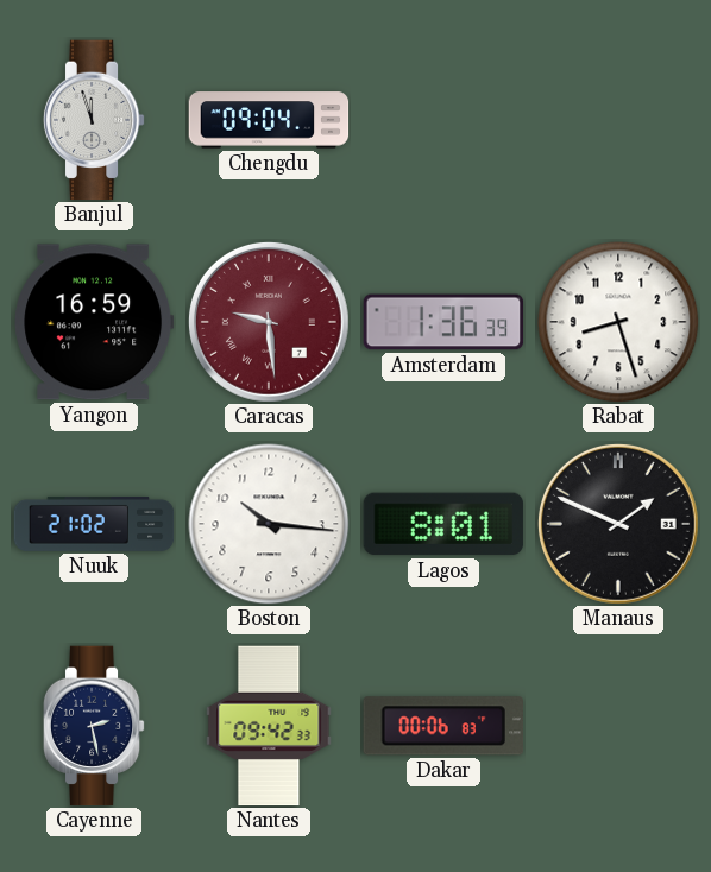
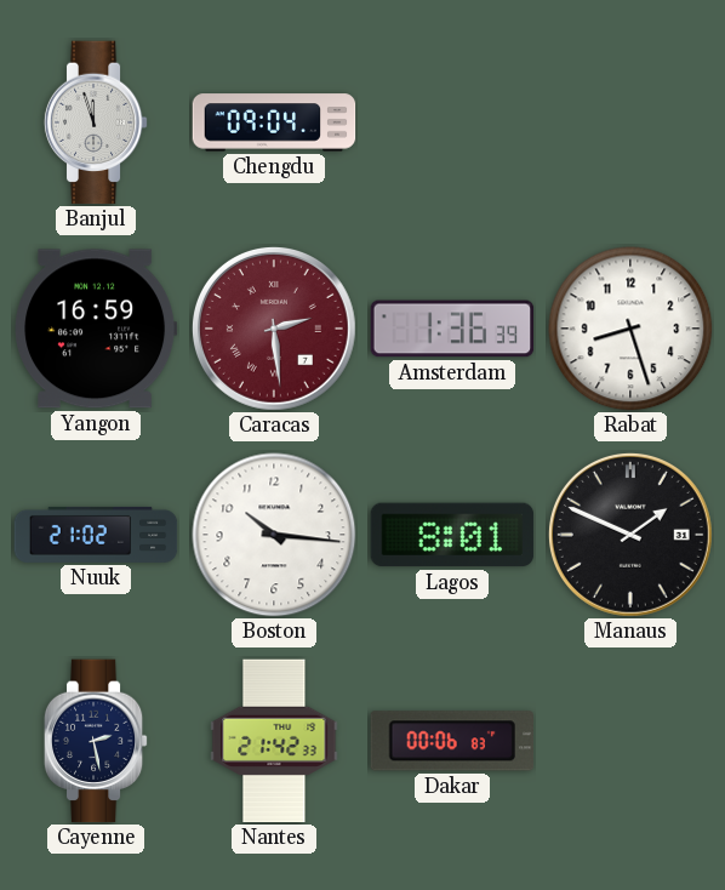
Caracas: 9:29 -> 2:29 (274, 329)
Nantes: 09:42 -> 21:42 (274, 741)
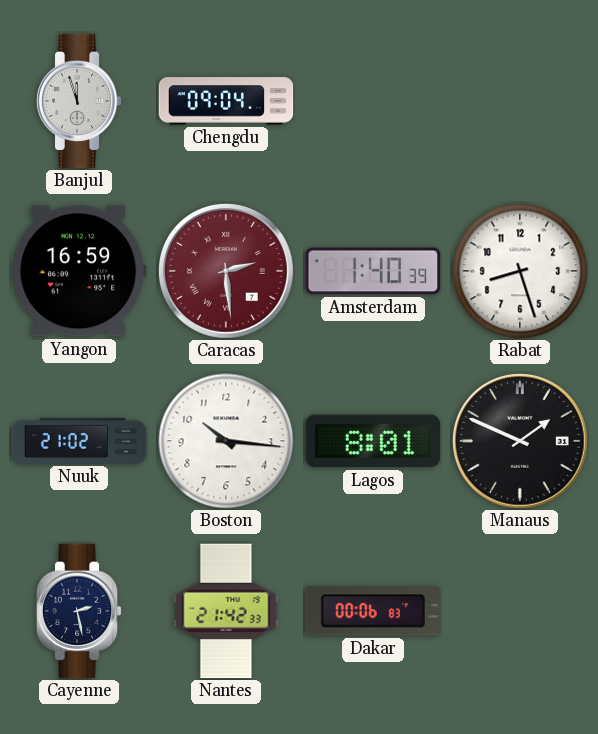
Amsterdam: 1:36 -> 1:40 (373, 271)
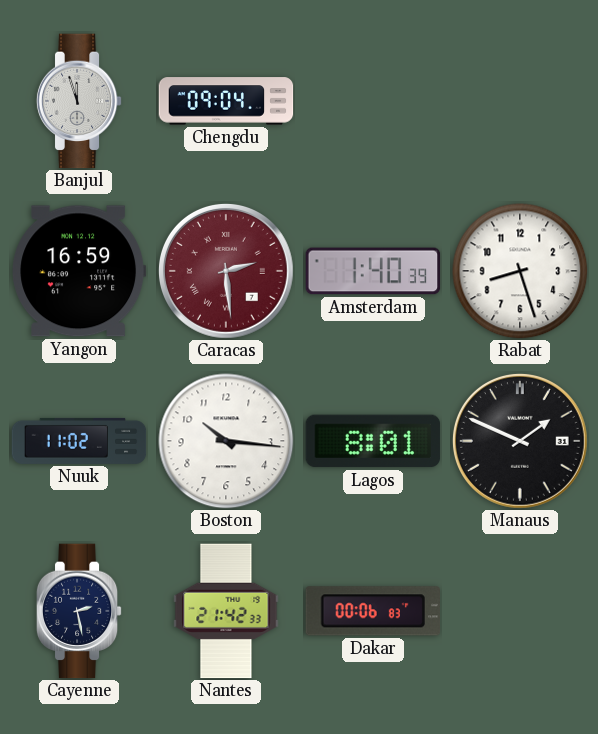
Nuuk: 21:02 -> 11:02 (79, 441)
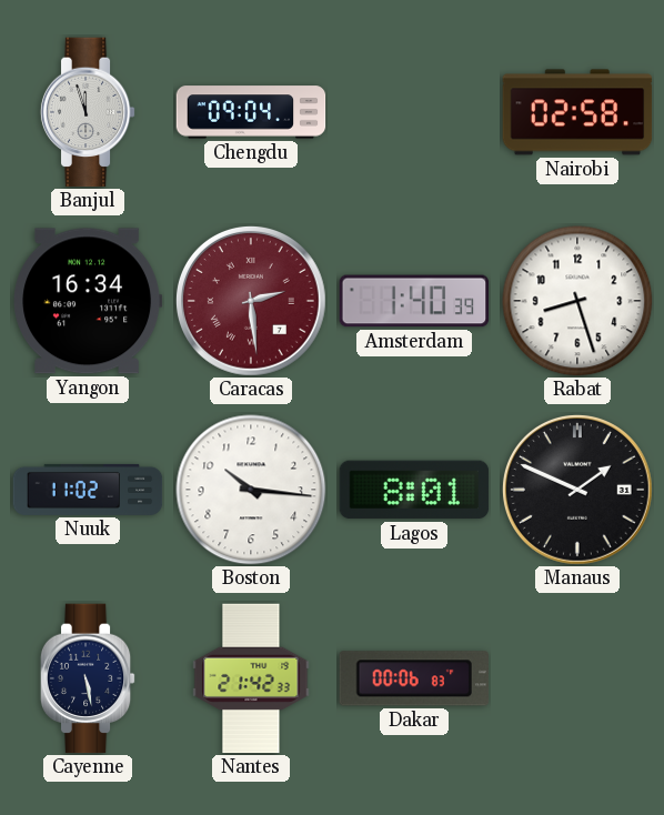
Nairobi: none -> 02:58 (577, 112)
Yangon: 16:59 -> 16:34 (88, 301)
Cayenne: 2:28 -> 5:28 (88, 678)
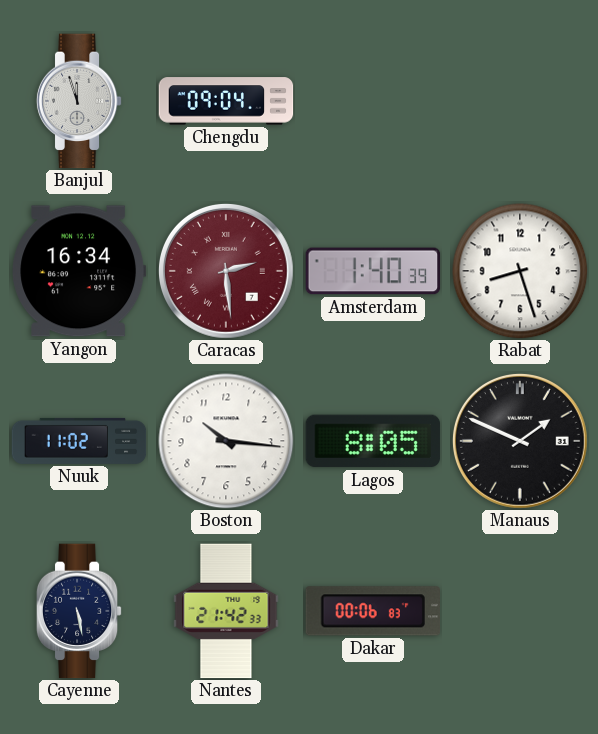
Nairobi: 02:58 -> none (577, 112)
Lagos: 8:01 -> 8:05 (373, 441)
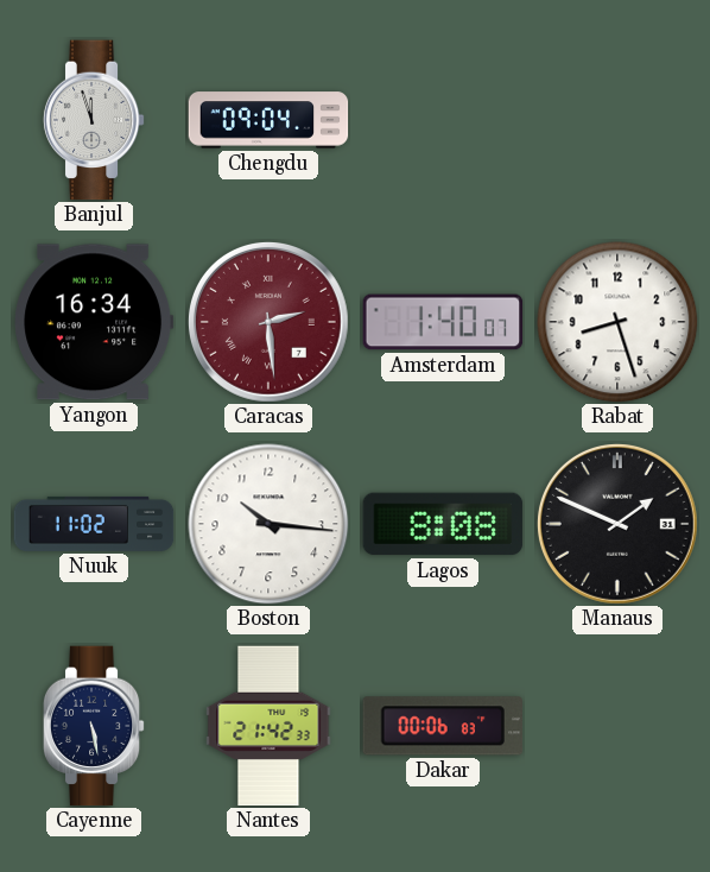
Amsterdam: 1:40:39 -> 1:40:07 (443, 322)
Lagos: 8:05 -> 8:08 (443, 524)
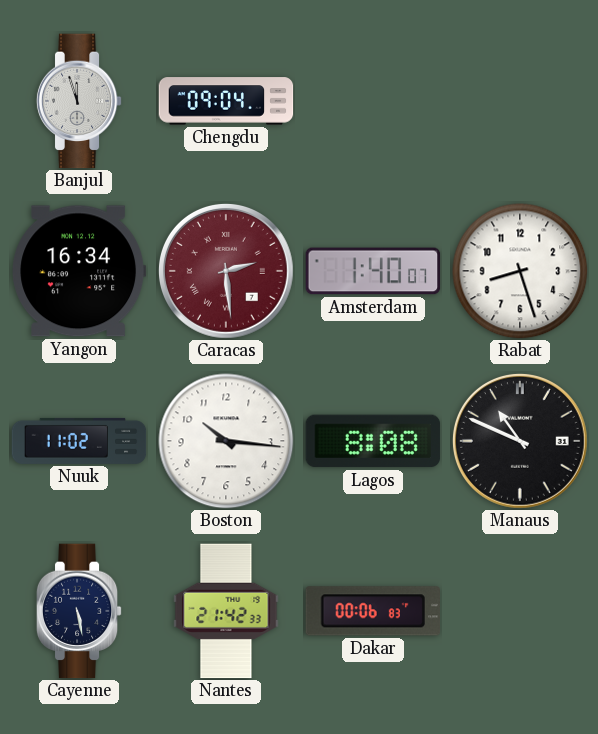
Manaus: 1:49 -> 10:49 (520, 441)
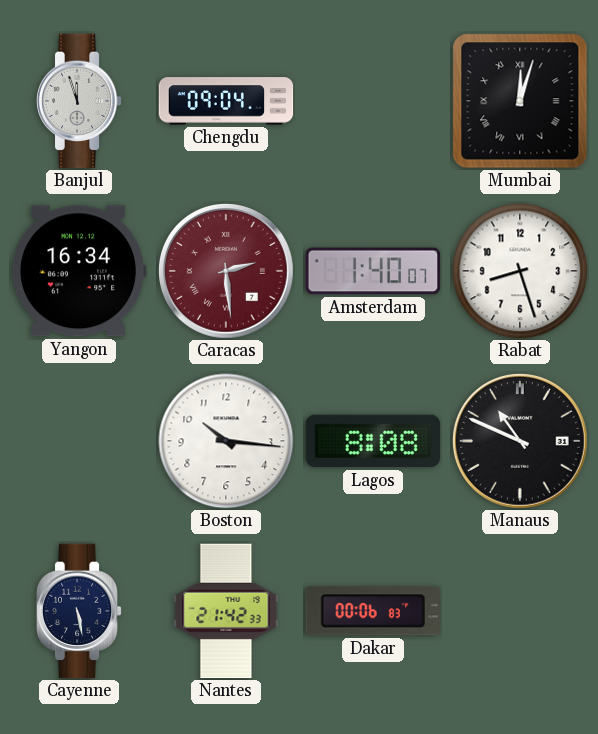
Mumbai: none -> 12:03 (520, 101)
Nuuk: 11:02 -> none (79, 441)
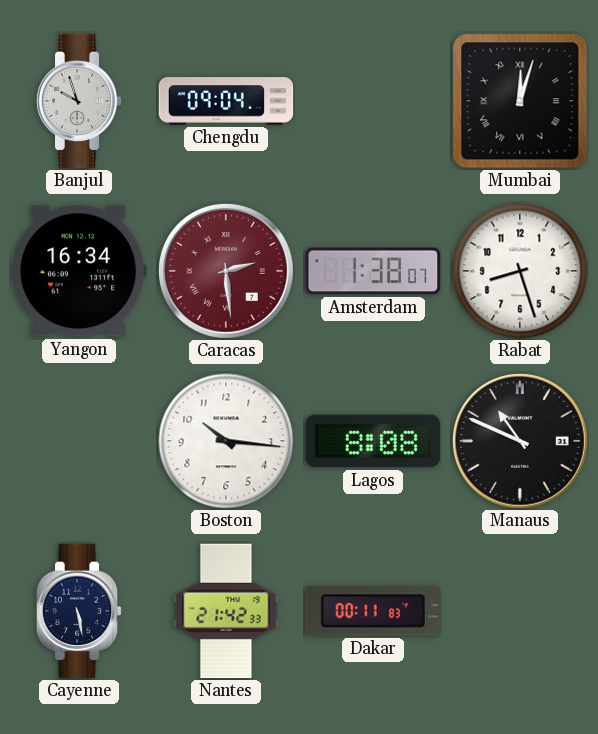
Banjul: 11:57 -> 9:57 (79, 101)
Amsterdam: 1:40 -> 1:38 (373, 271)
Dakar: 00:06 -> 00:11 (372, 611)
